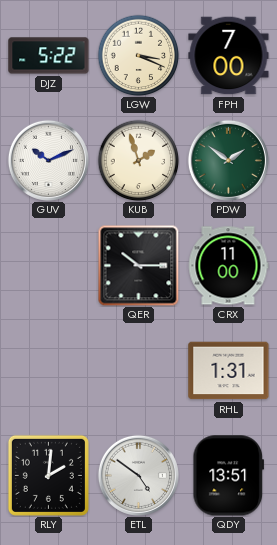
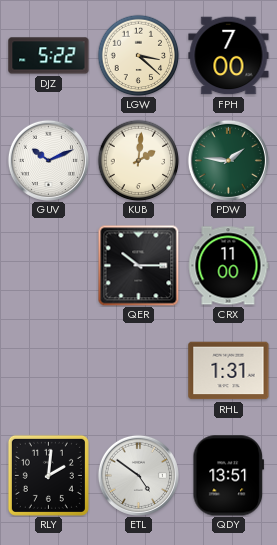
LGW: 3:19 -> 3:22 (138, 55)
KUB: 1:57 -> 2:01 (138, 160)
PDW: 1:51 -> 1:46 (228, 160)
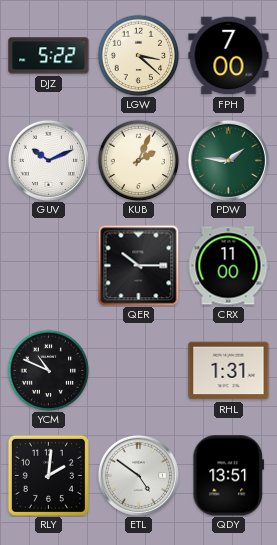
KUB: 2:01 -> 2:04 (138, 160)
YCM: none -> 10:49 (48, 370)
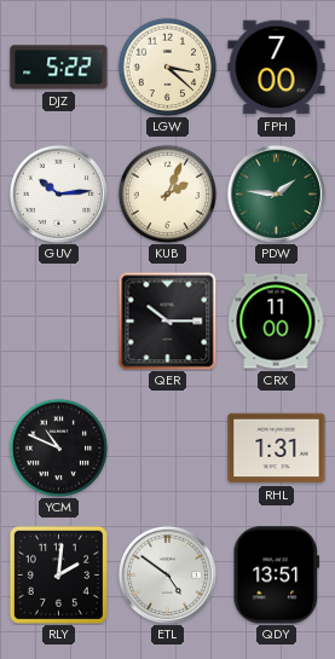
GUV: 10:11 -> 10:14 (58, 193)
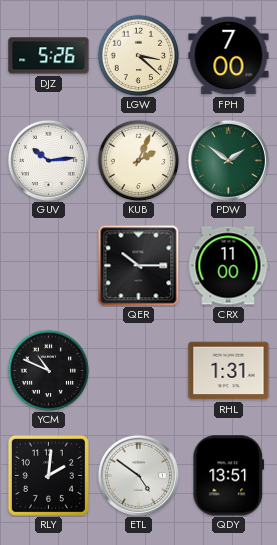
DJZ: 5:22 -> 5:26 (49, 56)
PDW: 1:46 -> 1:51 (228, 160)
